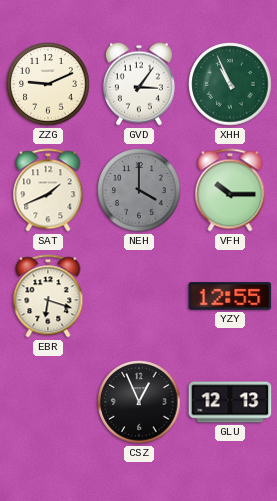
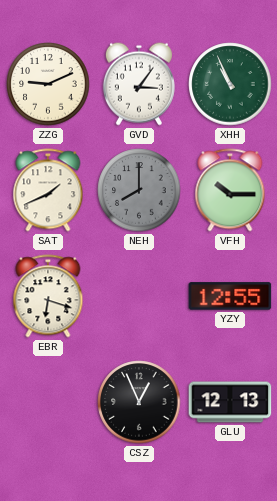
NEH: 4:00 -> 8:00 (139, 190)
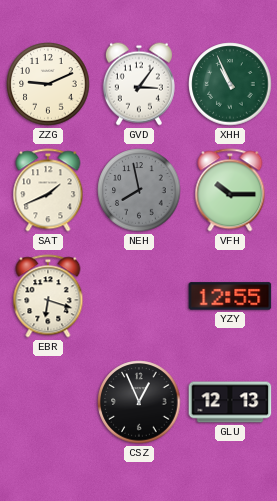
NEH: 8:00 -> 7:58 (139, 190)
